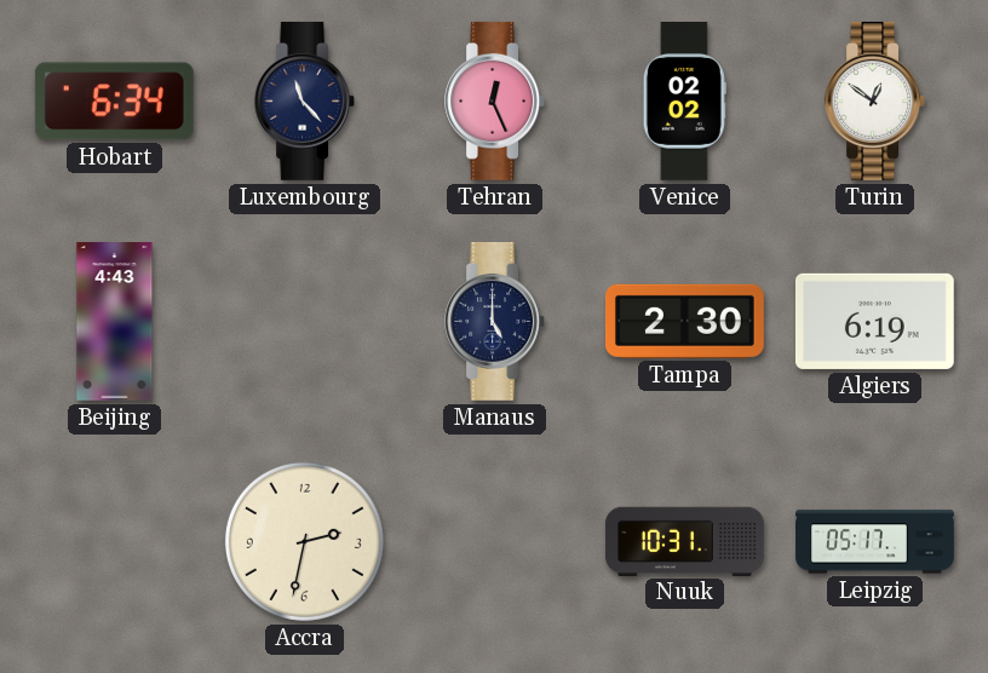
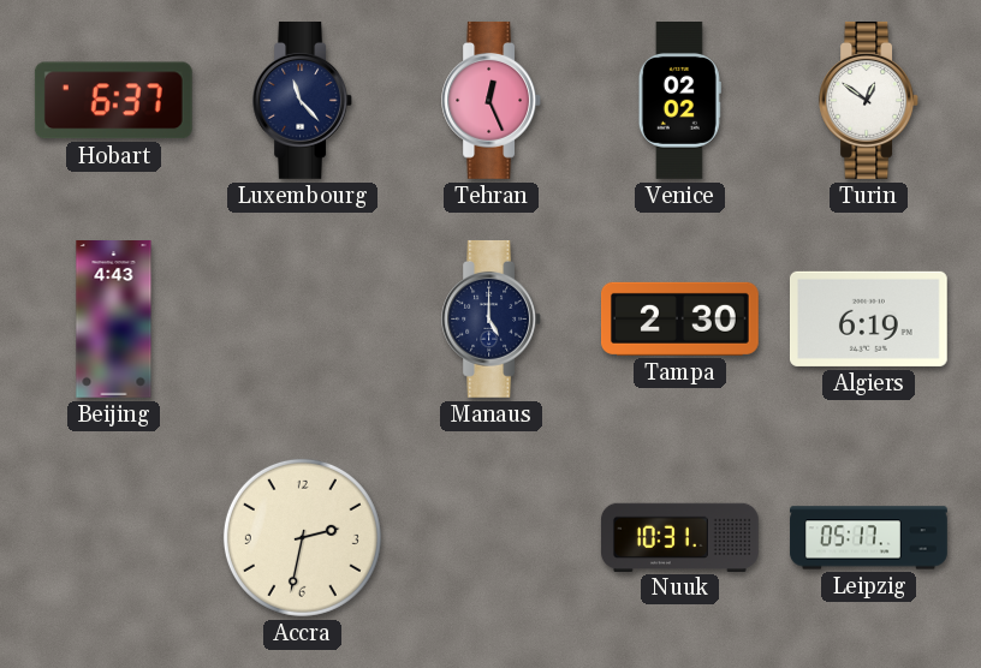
Hobart: 6:34 -> 6:37 (113, 101)
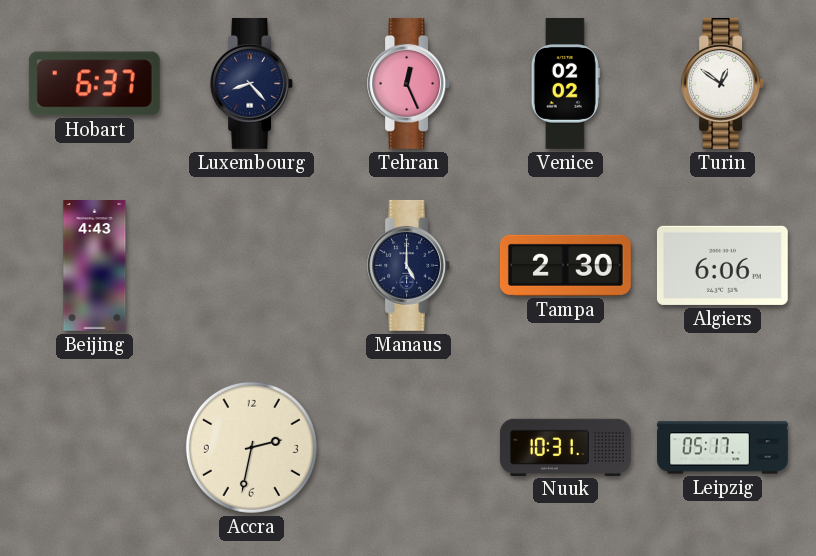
Luxembourg: 11:23 -> 8:23 (251, 83)
Algiers: 6:19 -> 6:06 (722, 265)
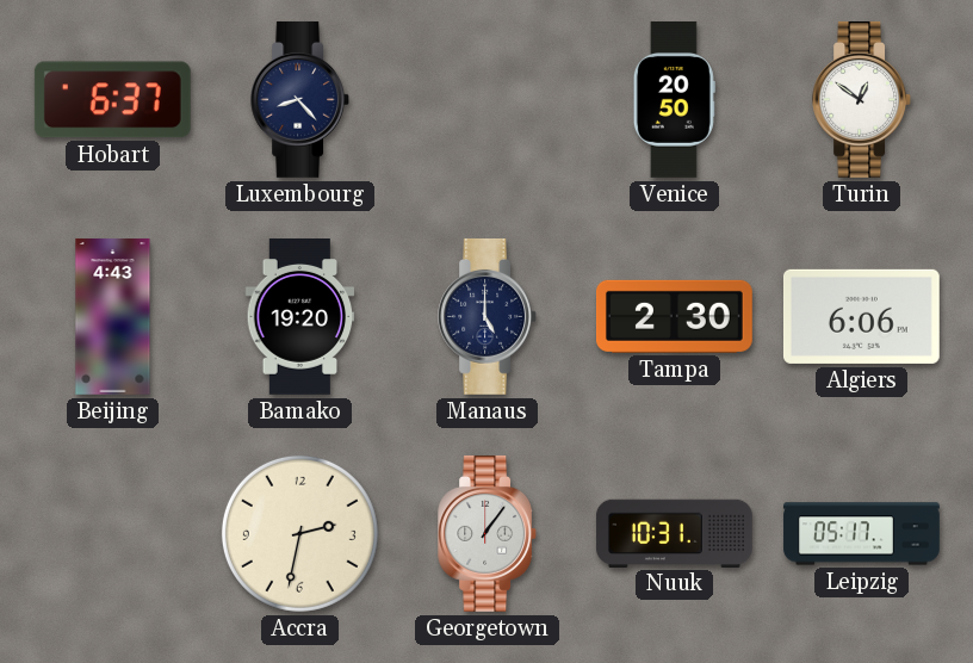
Tehran: 12:26 -> none (408, 83)
Venice: 02:02 -> 20:50 (674, 100)
Bamako: none -> 19:20 (300, 317)
Georgetown: none -> 1:06 (486, 533)
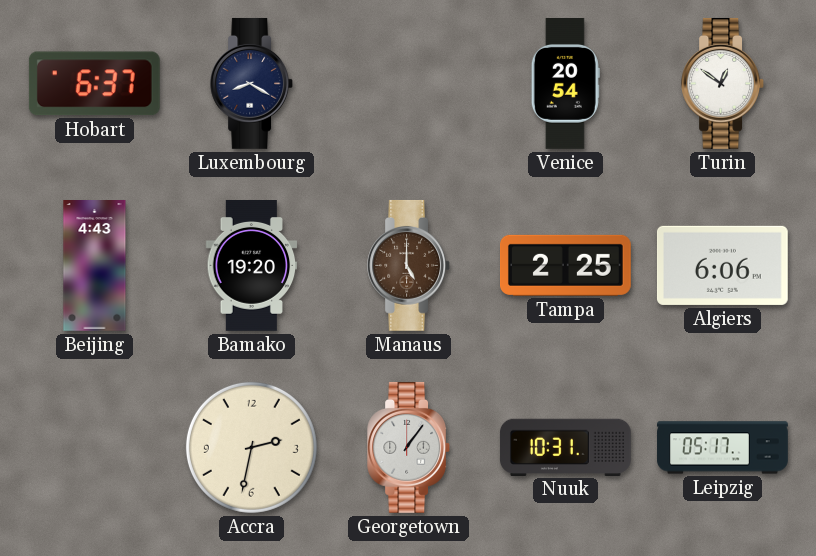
Luxembourg: 8:23 -> 8:20 (251, 83)
Venice: 20:50 -> 20:54 (565, 84)
Manaus dial: navy -> brown (408, 265)
Tampa: 2:30 -> 2:25 (566, 265)
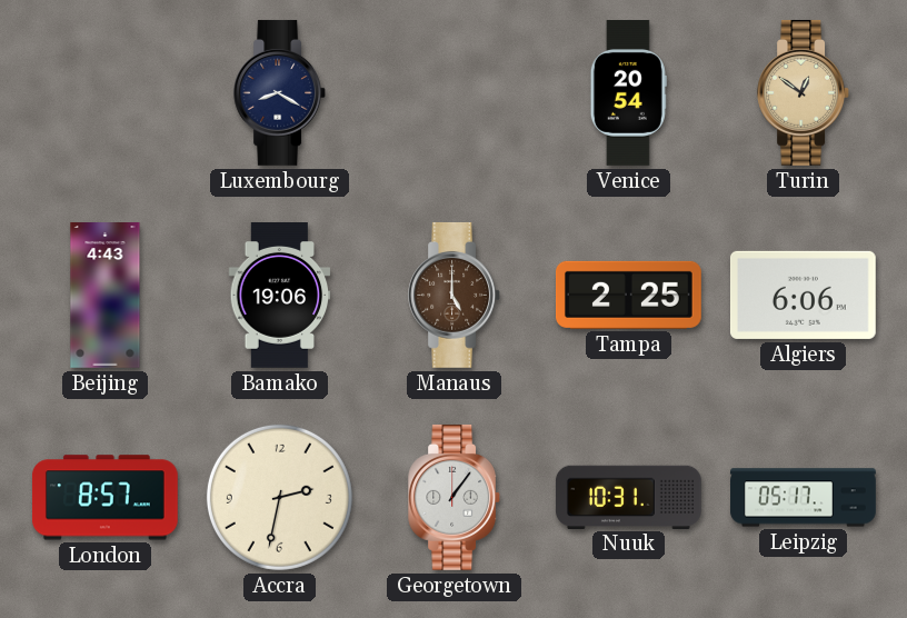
Hobart: 6:37 -> none (94, 84)
Turin dial: white -> champagne (803, 92)
Bamako: 19:20 -> 19:06 (280, 296)
London: none -> 8:57 (104, 498)
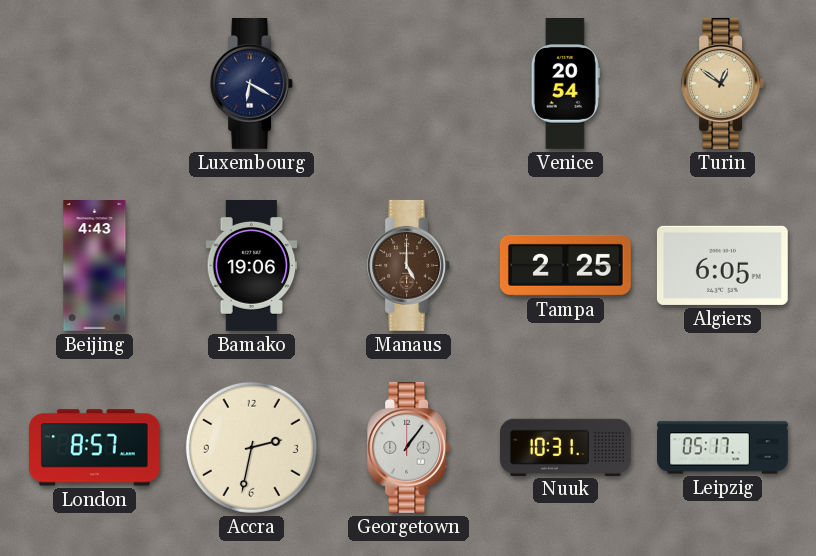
Luxembourg: 8:20 -> 6:20 (251, 83)
Algiers: 6:06 -> 6:05 (722, 265)
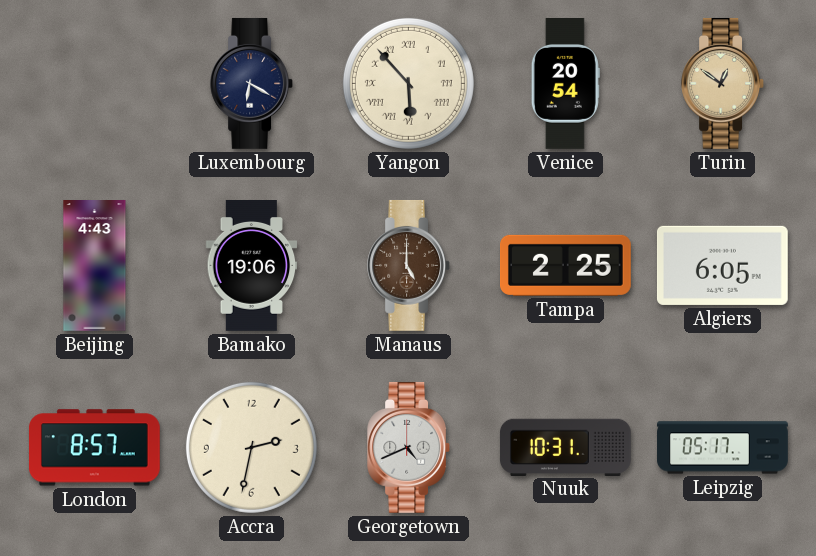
Yangon: none -> 5:53 (408, 83)
Georgetown: 1:06 -> 4:41 (408, 447)
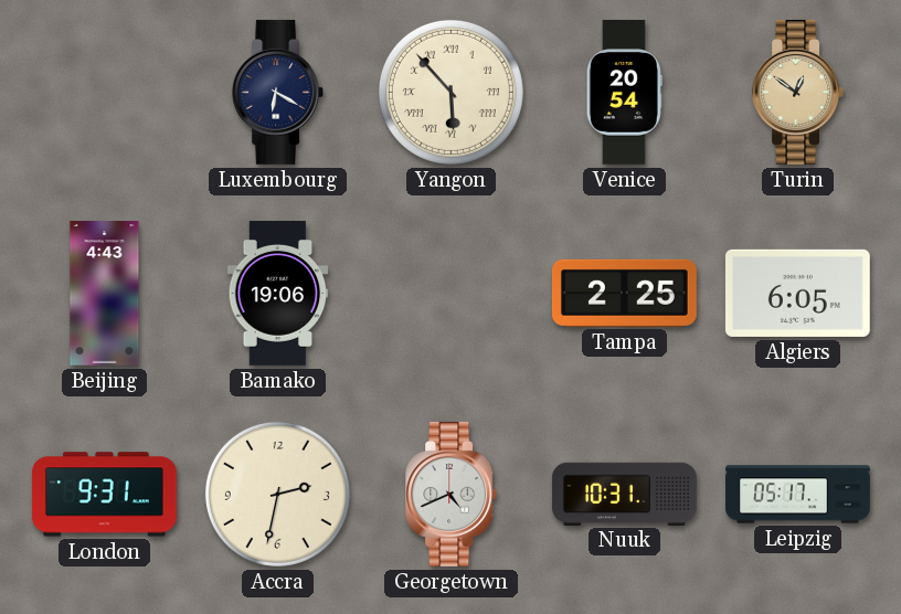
Manaus: 5:00 -> none (408, 265)
London: 8:57 -> 9:31 (104, 495)
